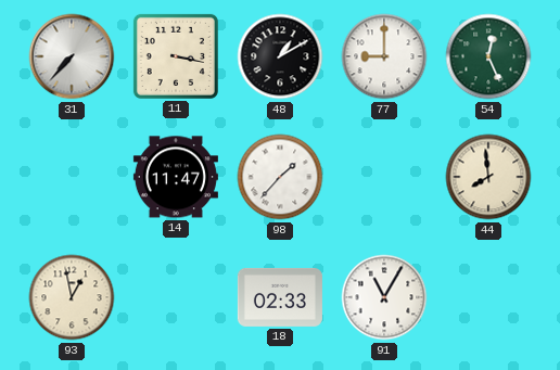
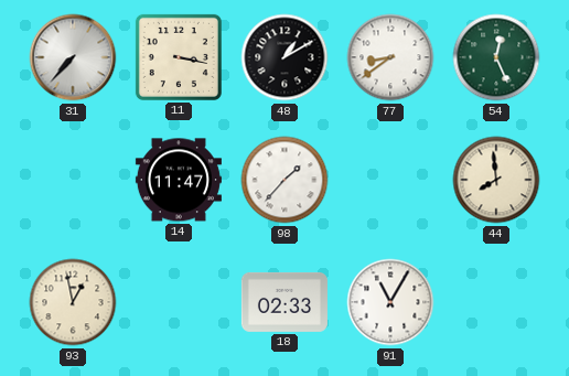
77: 9:00 -> 8:39 (390, 57)
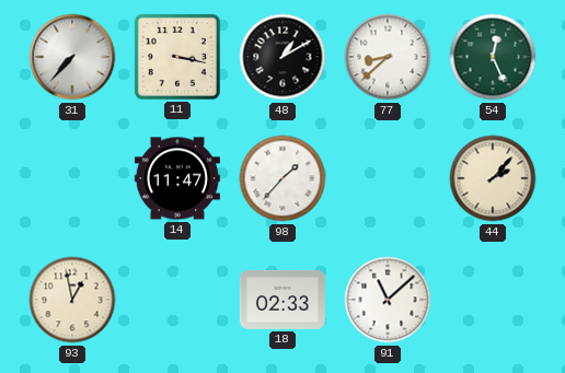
77: 8:39 -> 8:38 (388, 57)
44: 7:59 -> 2:07 (493, 178)
91: 11:05 -> 11:08 (388, 300)
